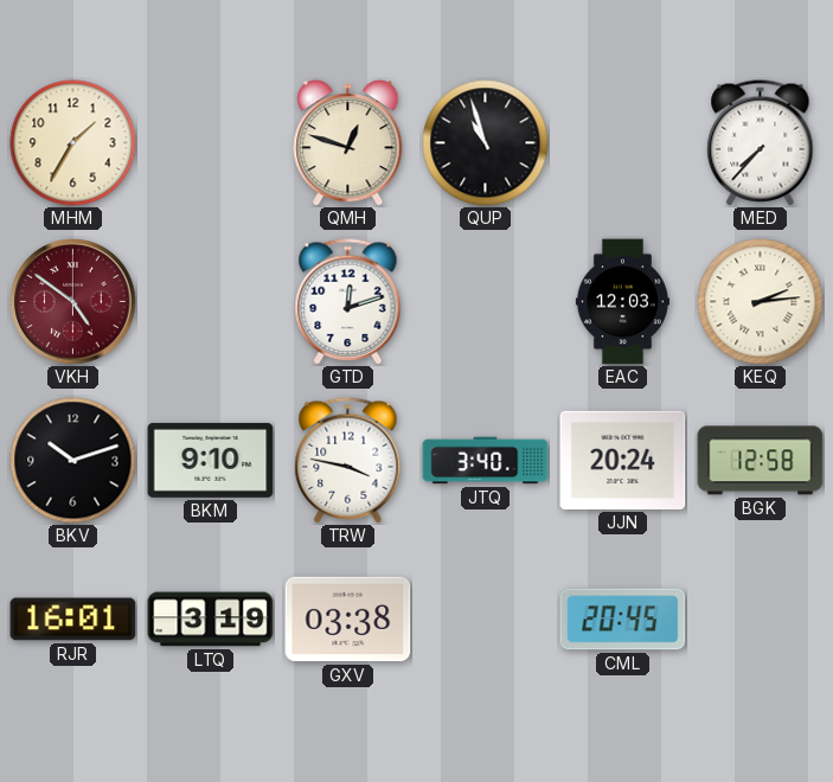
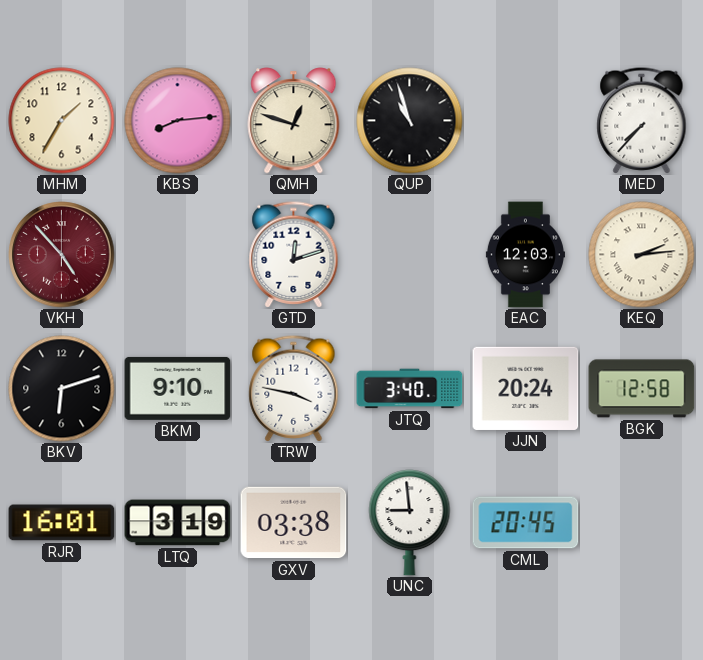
KBS: none -> 8:14 (178, 121)
VKH: 4:51 -> 4:53 (62, 255)
BKV: 10:12 -> 6:12 (62, 389)
UNC: none -> 8:59 (410, 523)
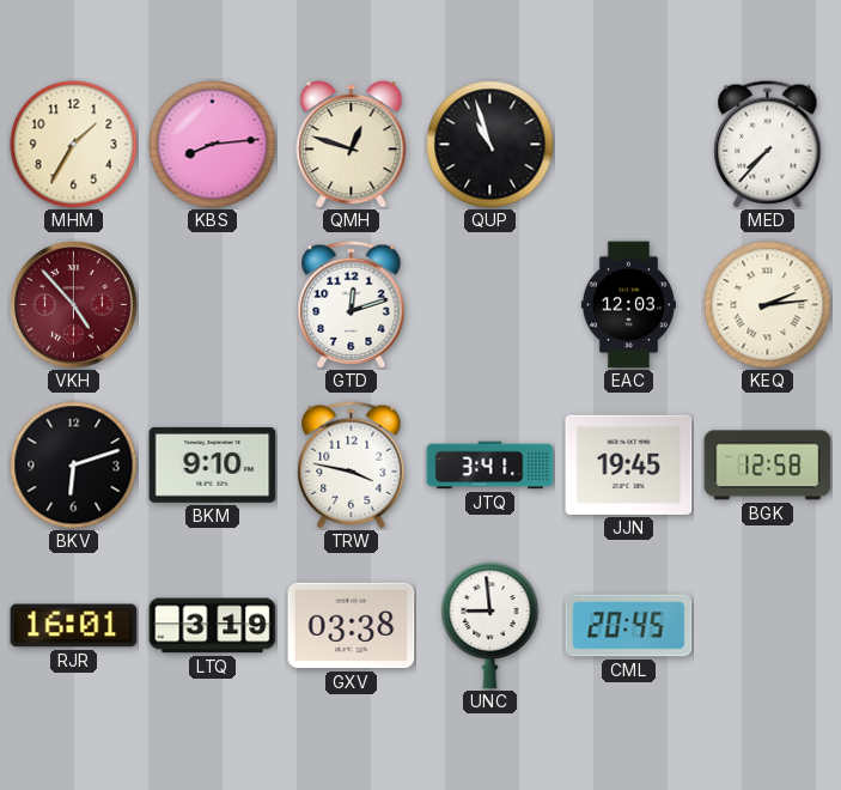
JTQ: 3:40 -> 3:41 (490, 466)
JJN: 20:24 -> 19:45 (629, 464)
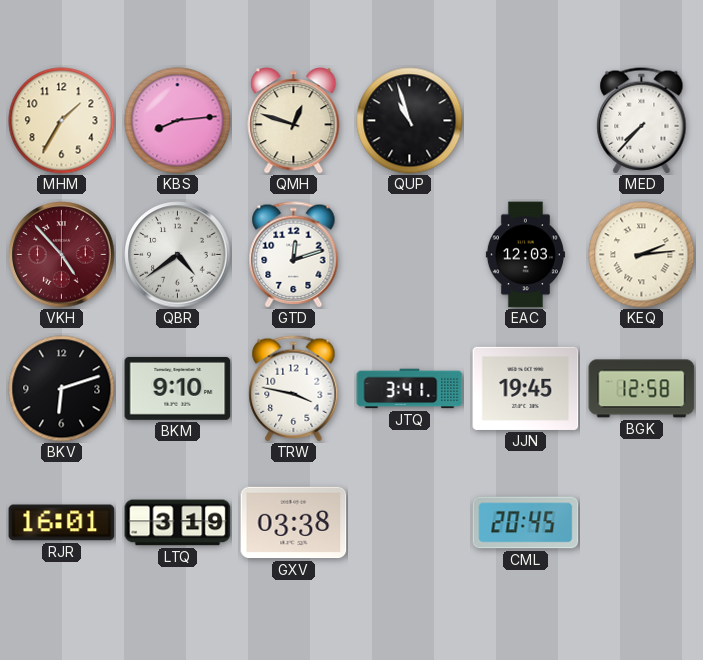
QBR: none -> 4:39 (178, 255)
UNC: 8:59 -> none (490, 626)
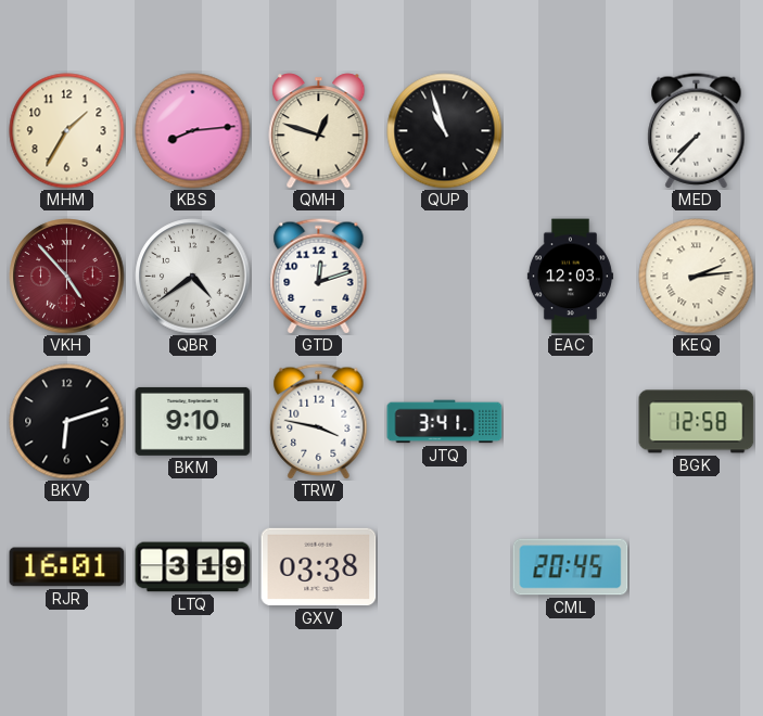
JJN: 19:45 -> none (526, 388)
